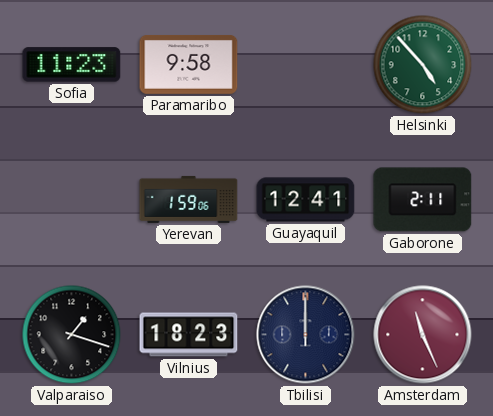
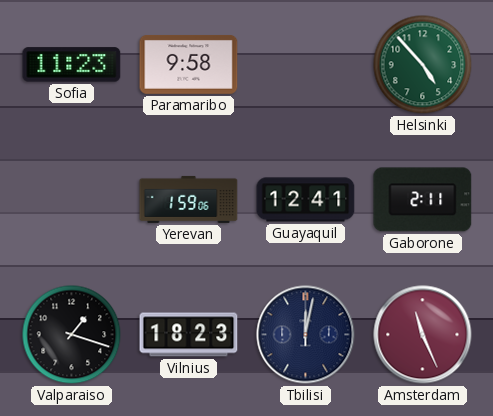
Tbilisi: 12:00 -> 12:02 (306, 335)
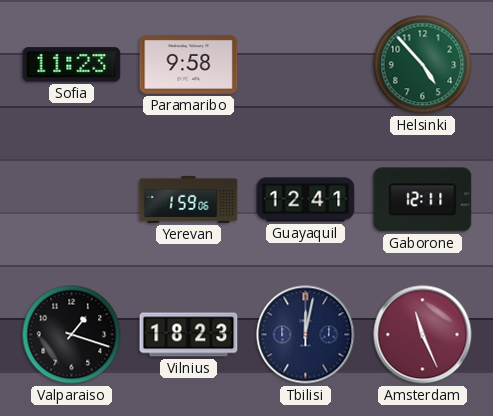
Gaborone: 2:11 -> 12:11 (423, 200)
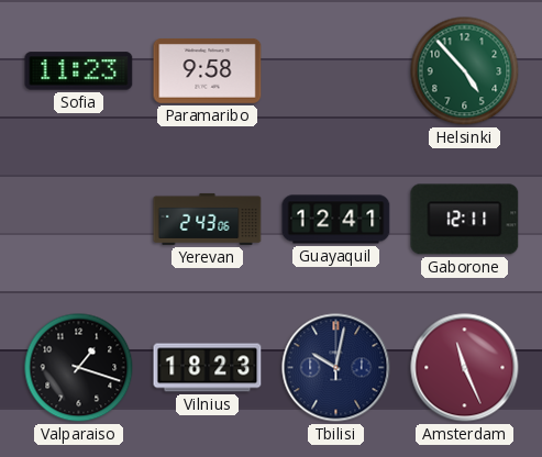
Yerevan: 1:59 -> 2:43 (208, 219)
Tbilisi: 12:02 -> 10:02 (336, 368)
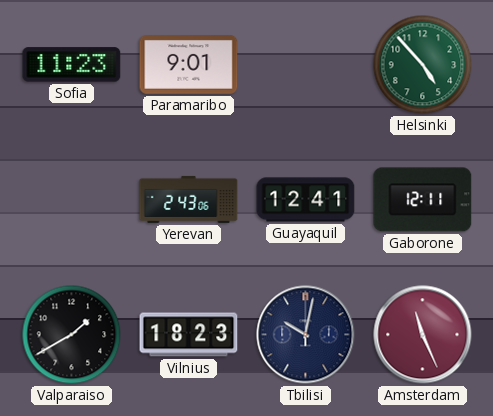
Paramaribo: 9:58 -> 9:01 (189, 65)
Valparaiso: 1:18 -> 1:40 (72, 335)
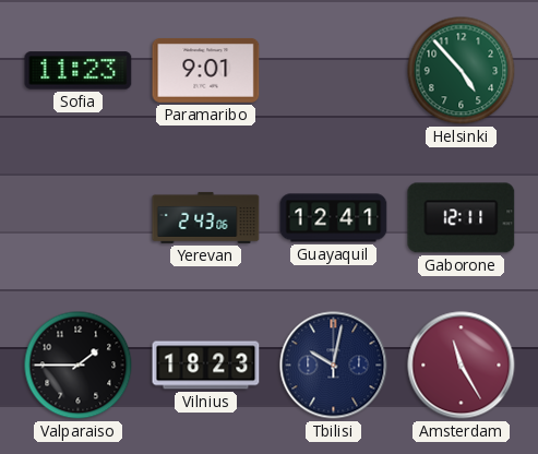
Valparaiso: 1:40 -> 1:45 (79, 366)
Amsterdam: 11:26 -> 11:25 (462, 366)
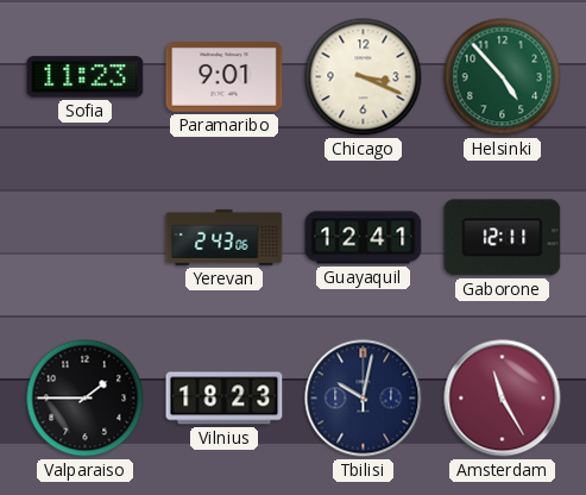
Chicago: none -> 3:19 (364, 77)
